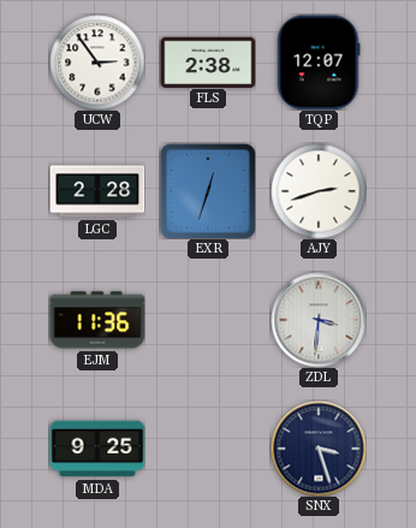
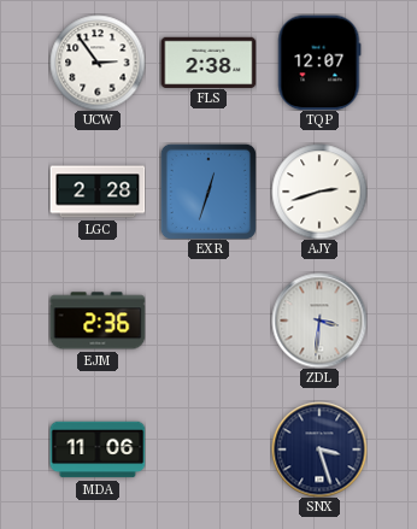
EJM: 11:36 -> 2:36 (98, 321)
MDA: 9:25 -> 11:06 (98, 449)
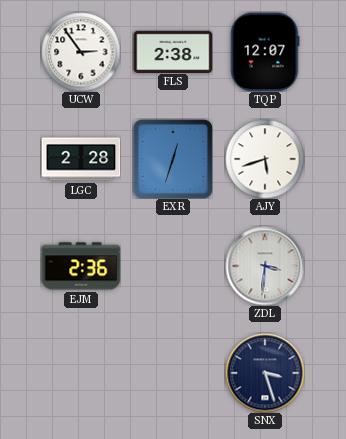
AJY: 2:42 -> 5:42 (265, 159)
MDA: 11:06 -> none (98, 449)
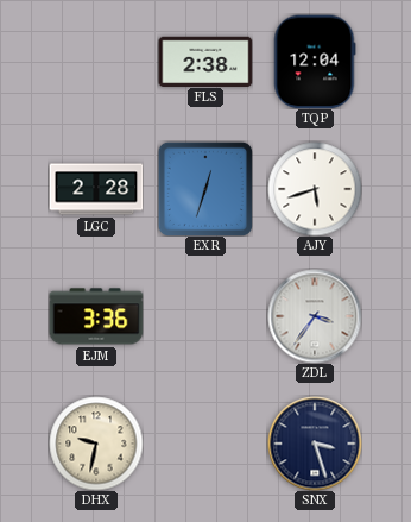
UCW: 2:54 -> none (81, 52)
TQP: 12:07 -> 12:04 (315, 62)
EJM: 2:36 -> 3:36 (96, 316)
ZDL: 3:31 -> 3:36 (315, 316)
DHX: none -> 9:32 (96, 444)
